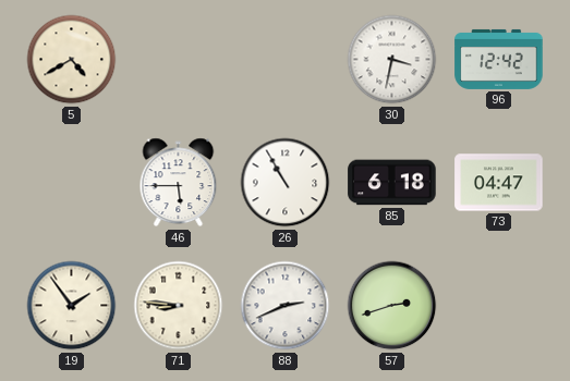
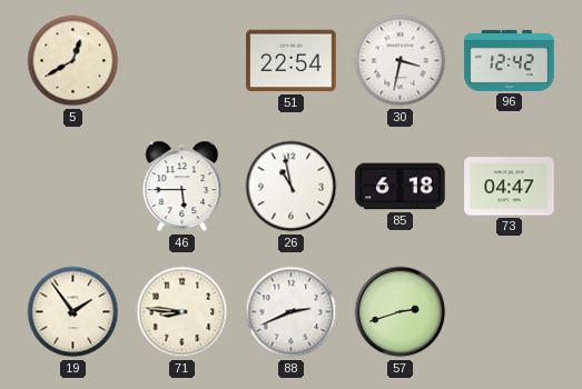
5: 4:40 -> 12:40 (73, 61)
51: none -> 22:54 (292, 61)
26: 10:55 -> 10:58 (292, 187)
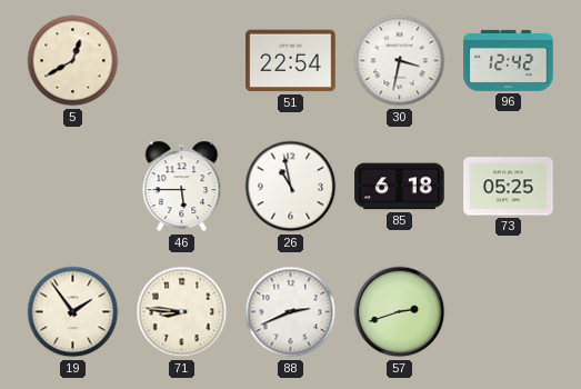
73: 04:47 -> 05:25 (509, 187)
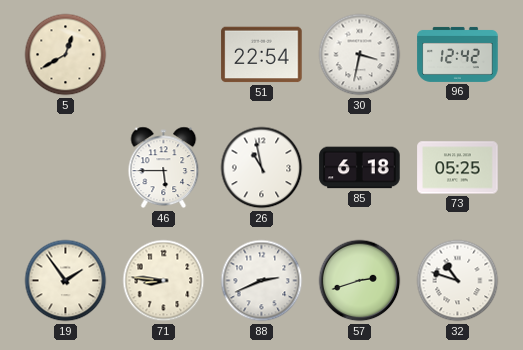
32: none -> 10:48 (458, 281)
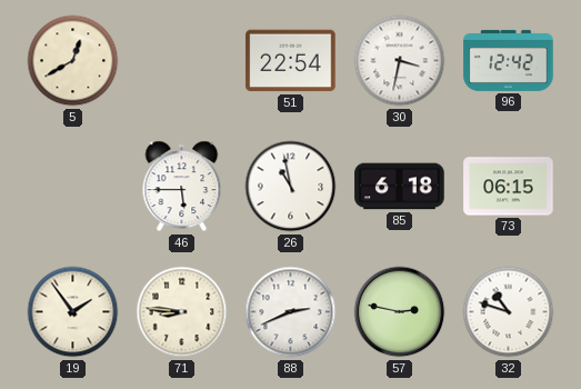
73: 05:25 -> 06:15 (509, 187)
57: 2:42 -> 2:47 (400, 312)
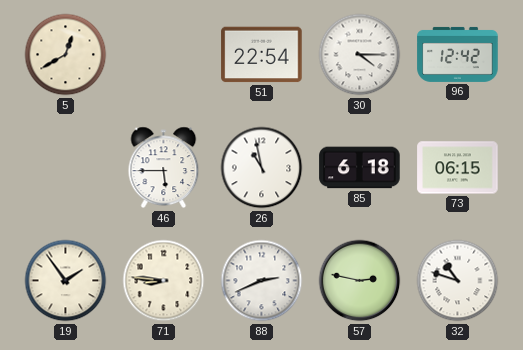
30: 3:32 -> 4:15 (360, 55)
